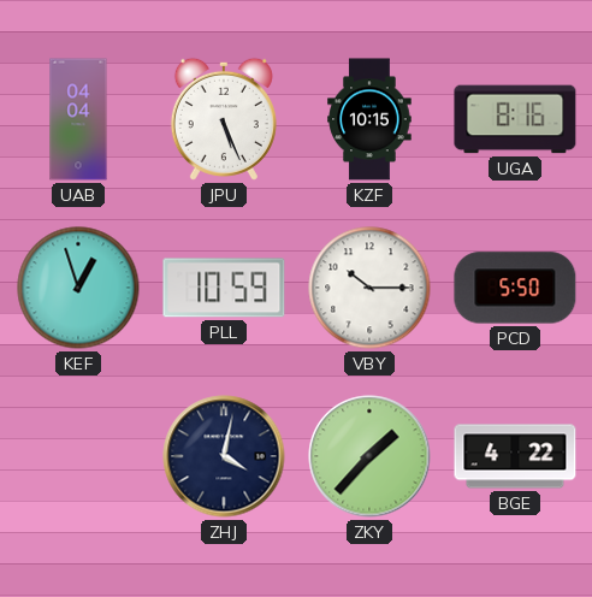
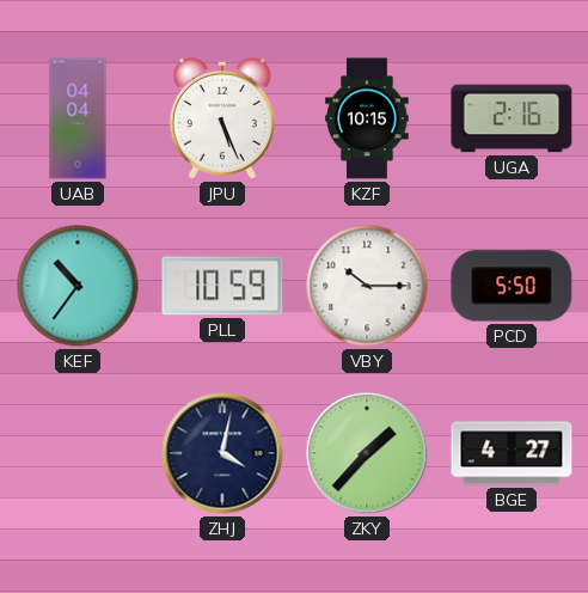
UGA: 8:16 -> 2:16 (512, 118)
KEF: 12:57 -> 10:36 (78, 286)
BGE: 4:22 -> 4:27 (512, 453)
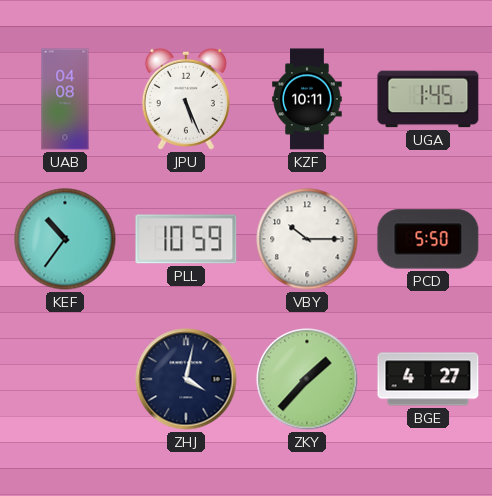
UAB: 04:04 -> 04:08 (65, 99)
KZF: 10:15 -> 10:11 (307, 99)
UGA: 2:16 -> 1:45 (428, 99)
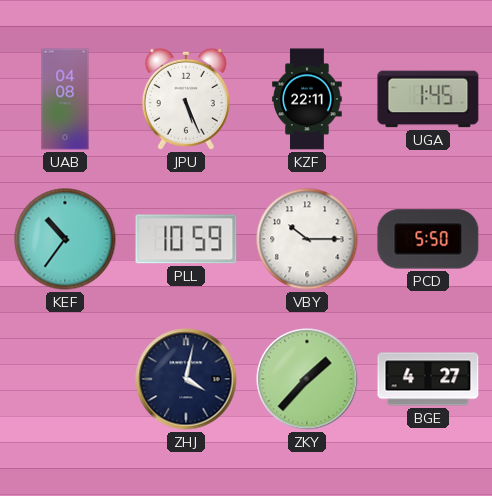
KZF: 10:11 -> 22:11 (307, 99)
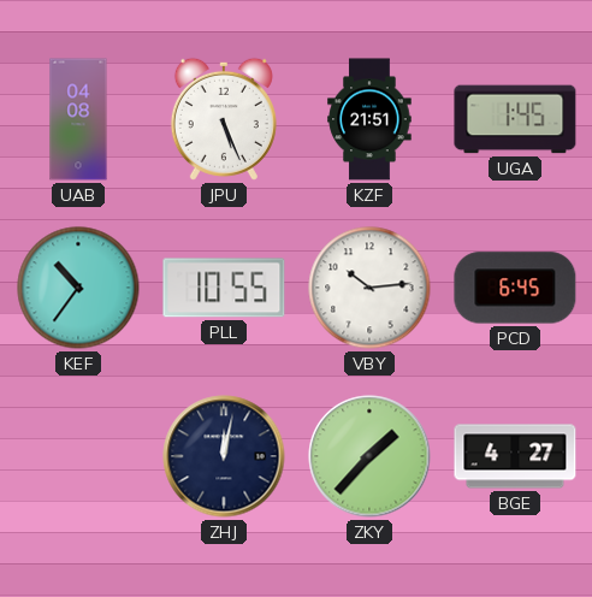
KZF: 22:11 -> 21:51 (369, 119)
PLL: 10:59 -> 10:55 (224, 288)
VBY: 10:15 -> 10:14 (369, 288)
PCD: 5:50 -> 6:45 (515, 288)
ZHJ: 4:02 -> 12:02 (224, 456)
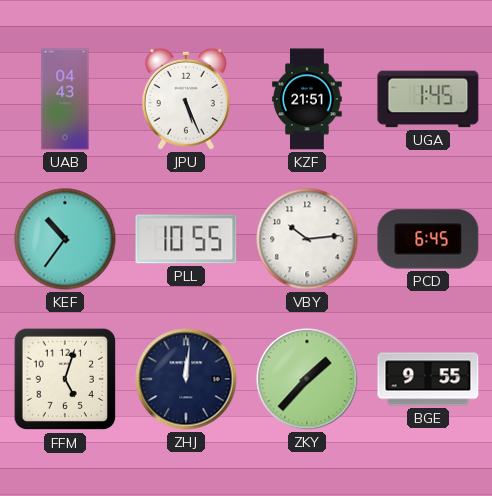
UAB: 04:08 -> 04:43 (65, 99)
FFM: none -> 5:03 (65, 379)
ZHJ: 12:02 -> 12:01 (186, 379)
BGE: 4:27 -> 9:55 (428, 379)
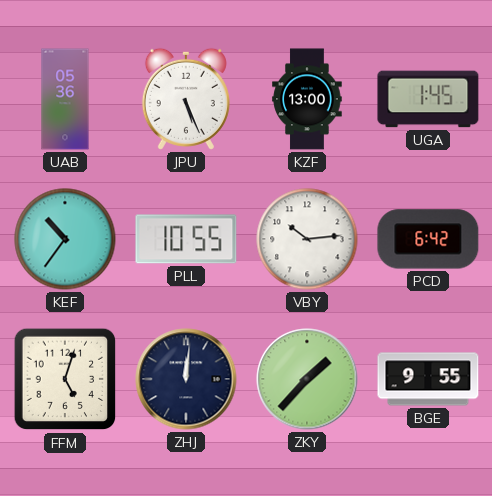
UAB: 04:43 -> 05:36 (65, 99)
KZF: 21:51 -> 13:00 (307, 99)
PCD: 6:45 -> 6:42 (428, 239)
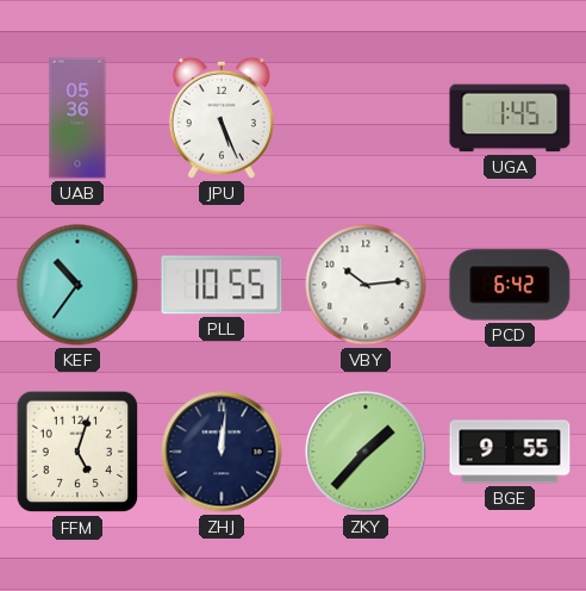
KZF: 13:00 -> none (307, 99)
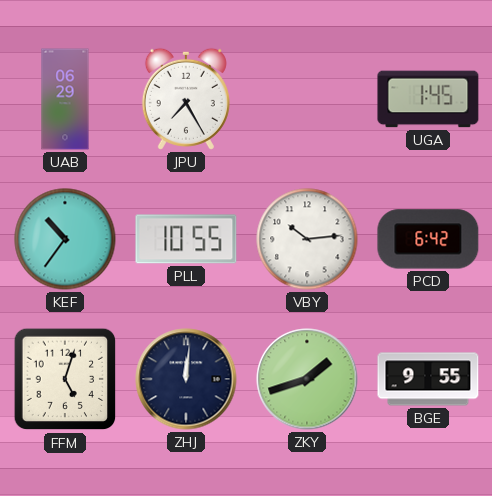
UAB: 05:36 -> 06:29 (65, 99)
JPU: 5:26 -> 7:25 (186, 99)
ZKY: 1:37 -> 1:42 (307, 379)
